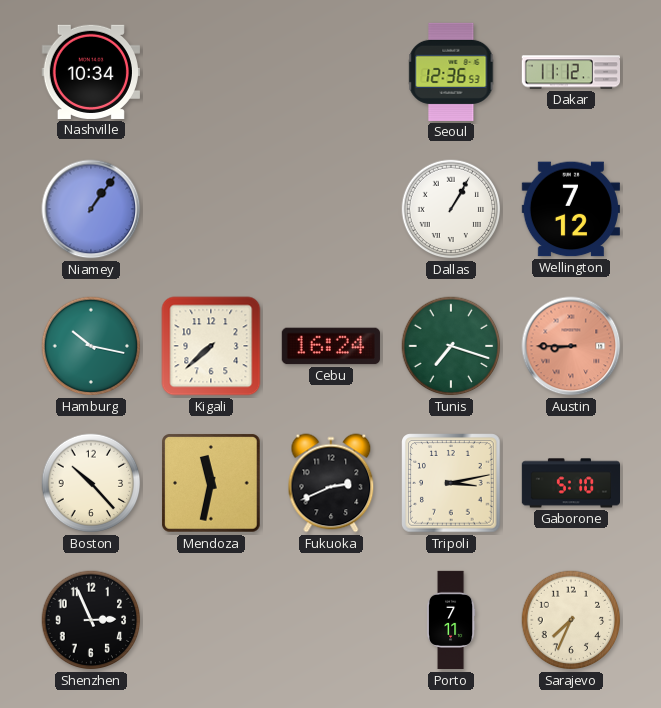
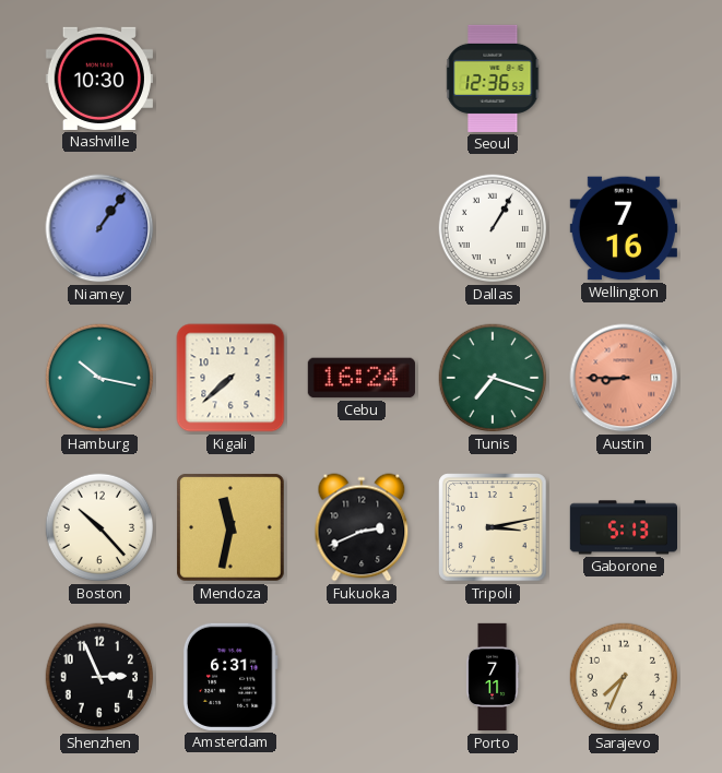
Nashville: 10:34 -> 10:30 (99, 79)
Dakar: 11:12 -> none (570, 72)
Wellington: 7:12 -> 7:16 (624, 228)
Gaborone: 5:10 -> 5:13 (623, 527)
Amsterdam: none -> 6:31 (230, 677)
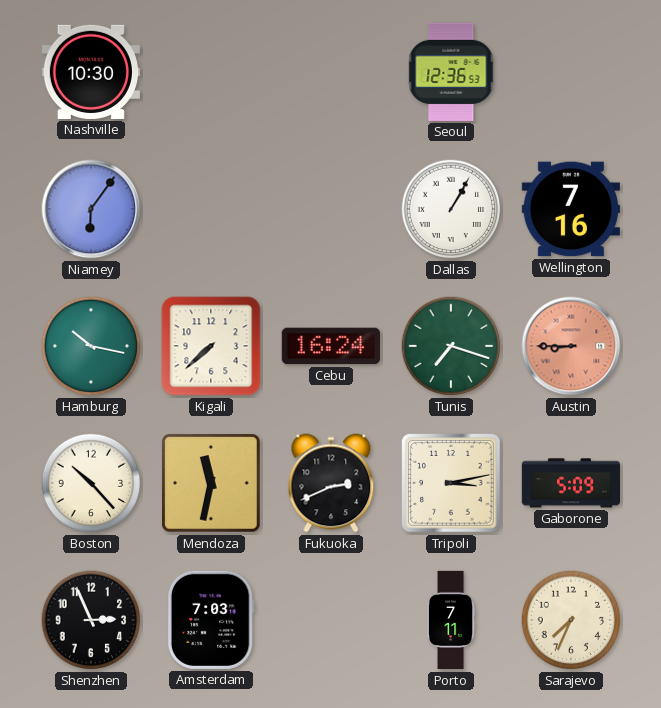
Niamey: 1:06 -> 6:06 (91, 209)
Gaborone: 5:13 -> 5:09 (570, 483)
Amsterdam: 6:31 -> 7:03 (211, 620)
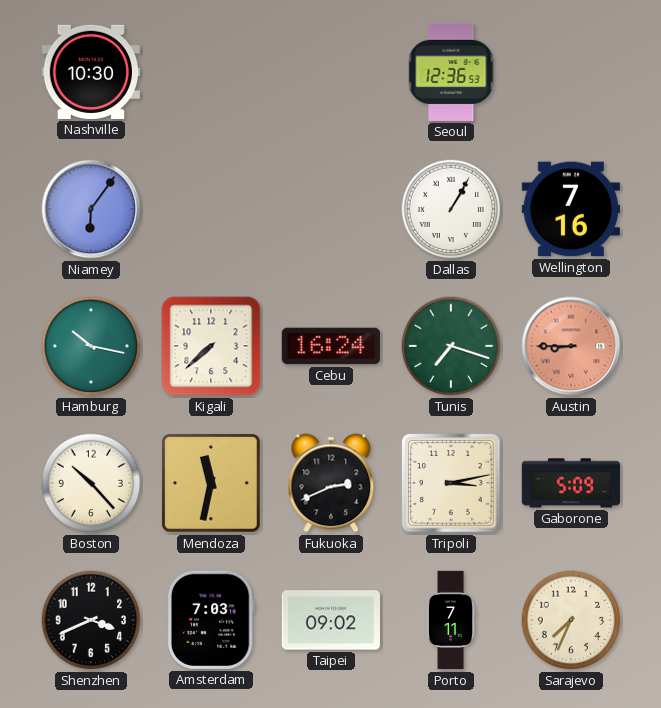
Shenzhen: 2:56 -> 3:41 (91, 620)
Taipei: none -> 09:02 (331, 620)
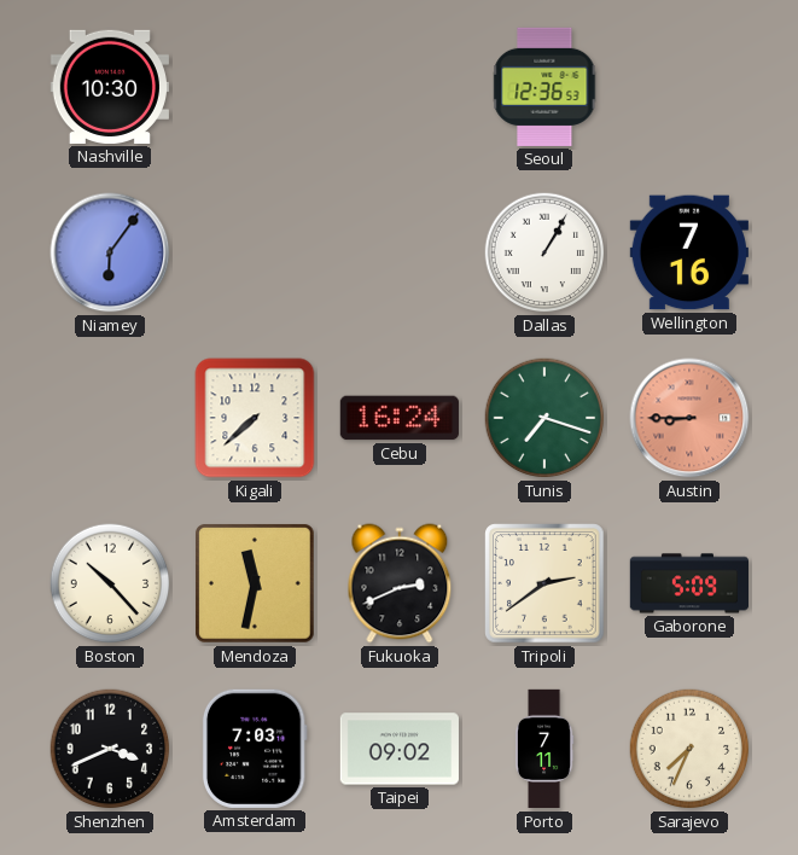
Hamburg: 10:17 -> none (91, 346)
Tripoli: 3:13 -> 2:39 (544, 583)
